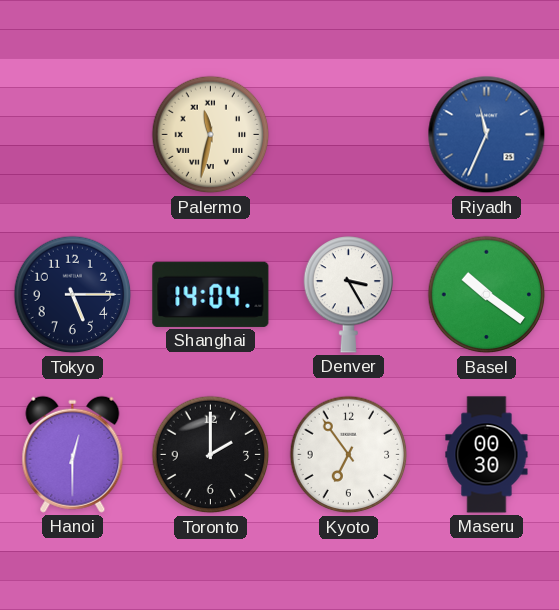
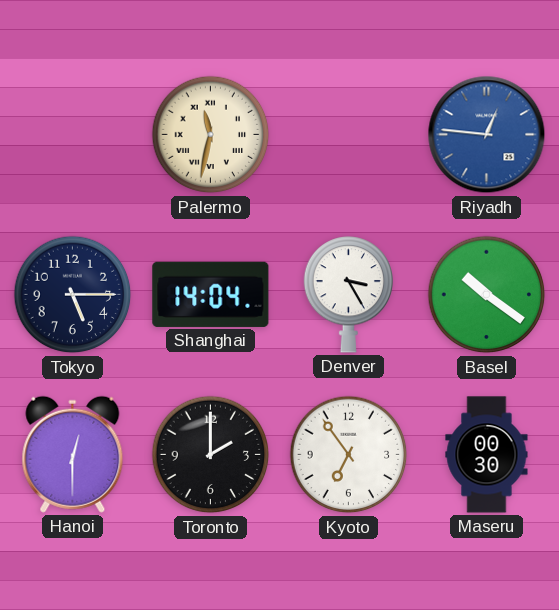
Riyadh: 11:34 -> 12:46 (487, 135)
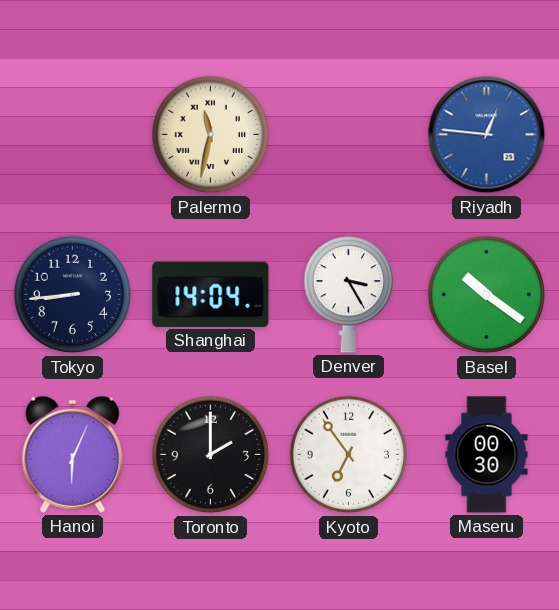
Tokyo: 5:15 -> 8:44 (73, 295)
Hanoi: 12:30 -> 6:04 (73, 454)
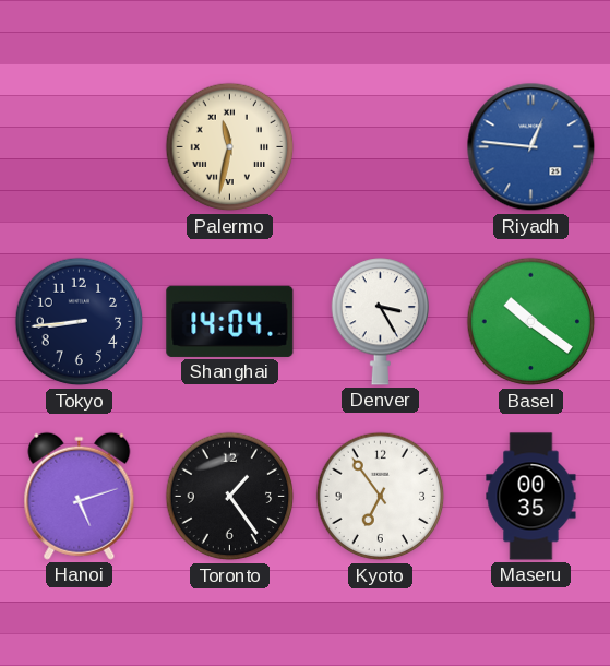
Hanoi: 6:04 -> 5:12 (80, 496)
Toronto: 2:00 -> 1:24 (230, 497)
Maseru: 00:30 -> 00:35 (531, 497)
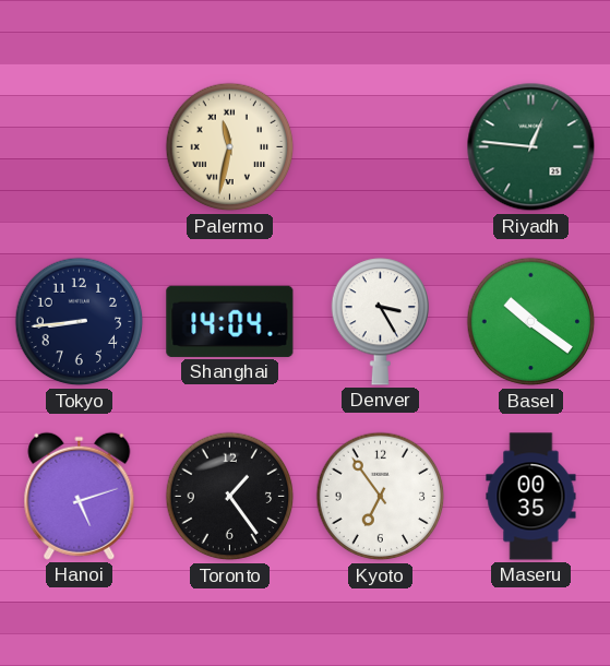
Riyadh dial: blue -> green (531, 147)
